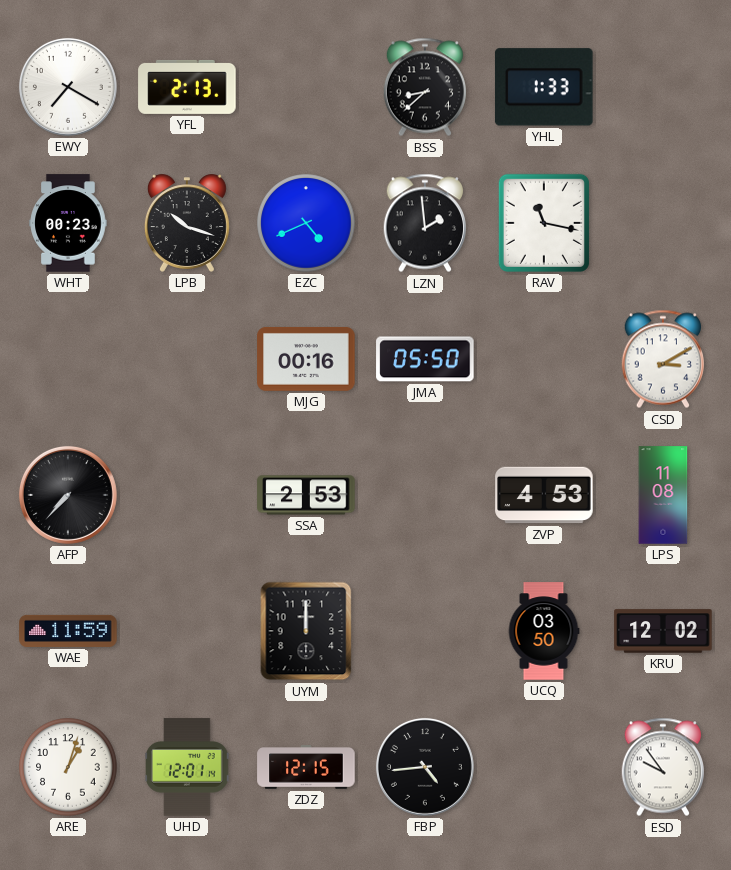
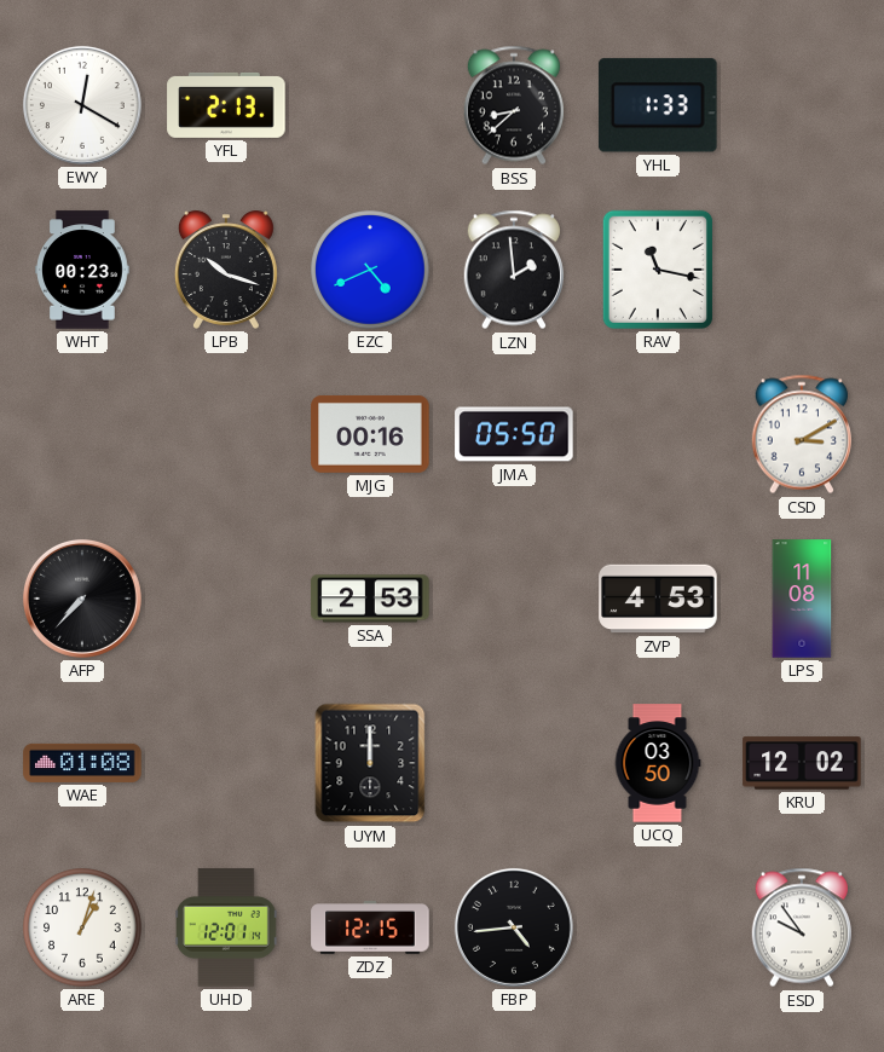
EWY: 7:20 -> 12:20 (82, 105)
WAE: 11:59 -> 01:08 (82, 763)
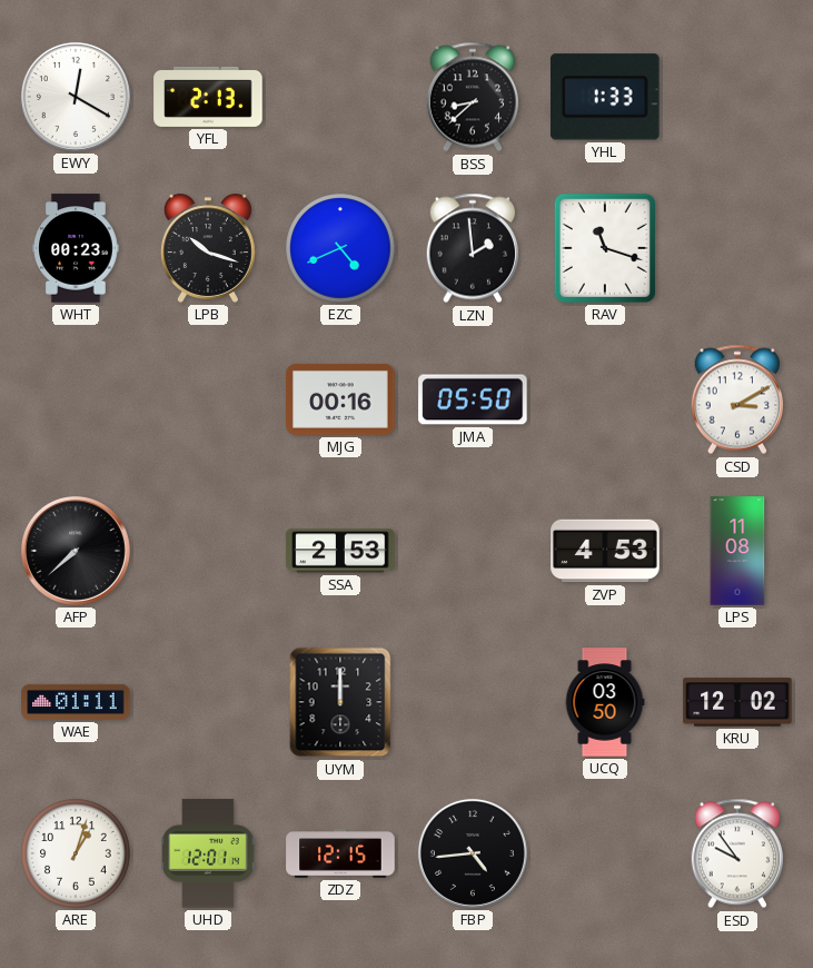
RAV: 11:17 -> 11:18 (605, 248)
AFP: 7:37 -> 7:38 (76, 551)
WAE: 01:08 -> 01:11 (76, 702)
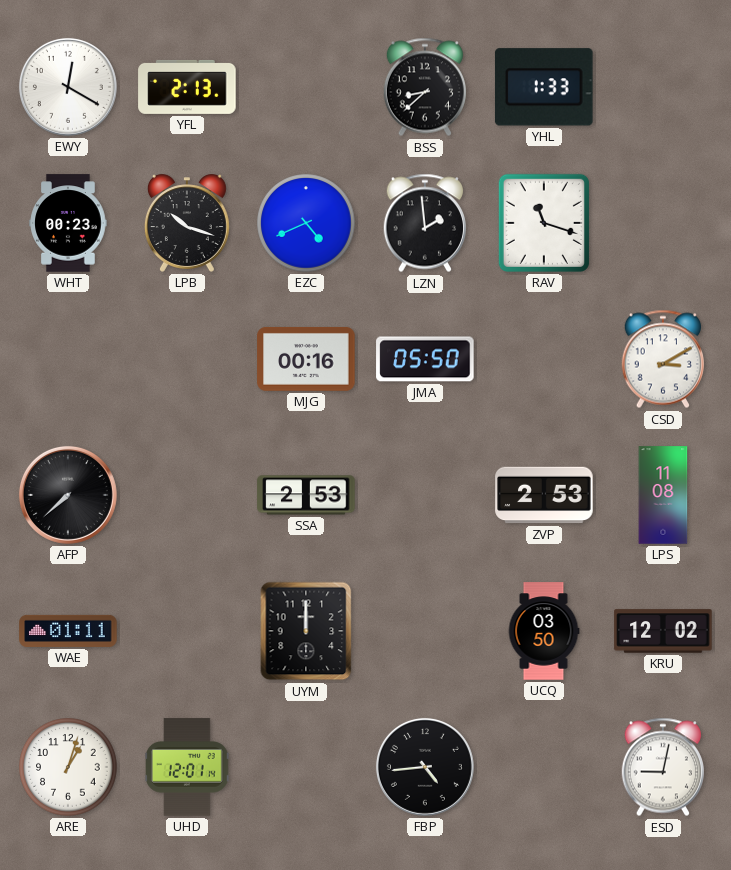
ZVP: 4:53 -> 2:53 (544, 495)
ZDZ: 12:15 -> none (340, 853)
ESD: 9:54 -> 9:02 (662, 767)
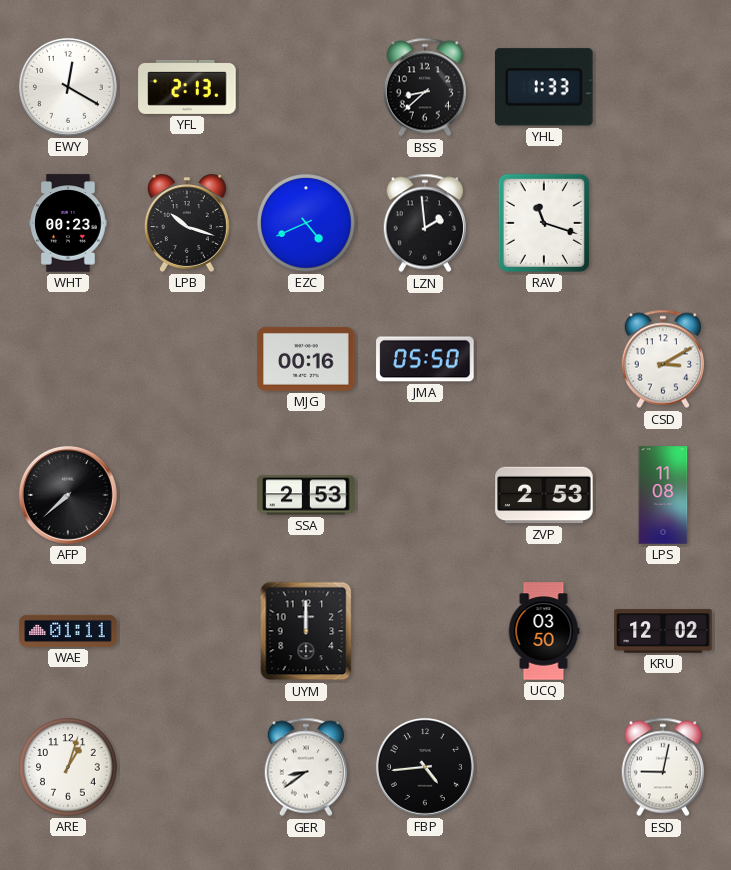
UHD: 12:01 -> none (188, 767)
GER: none -> 8:39 (305, 767)
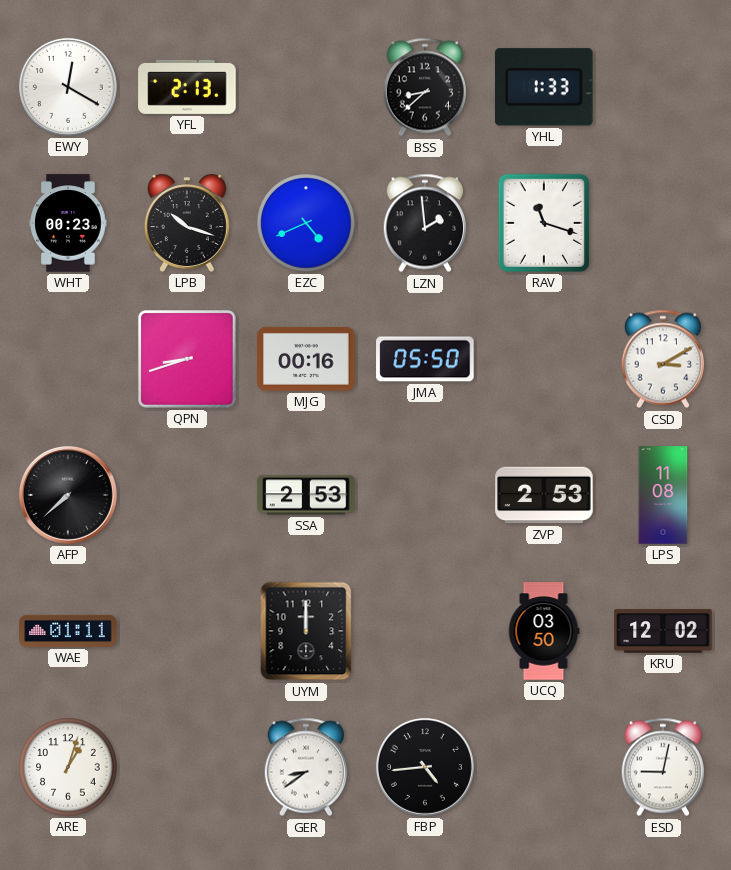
QPN: none -> 8:42 (188, 360)
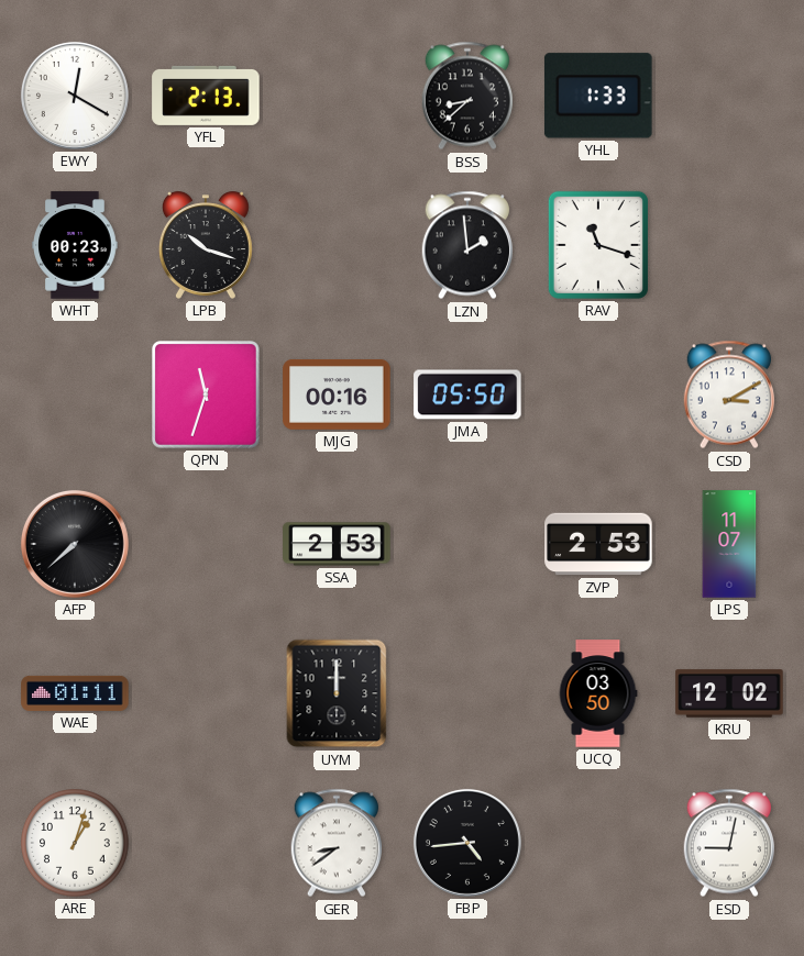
EZC: 4:41 -> none (306, 223)
QPN: 8:42 -> 11:33 (207, 396)
LPS: 11:08 -> 11:07 (729, 544)
